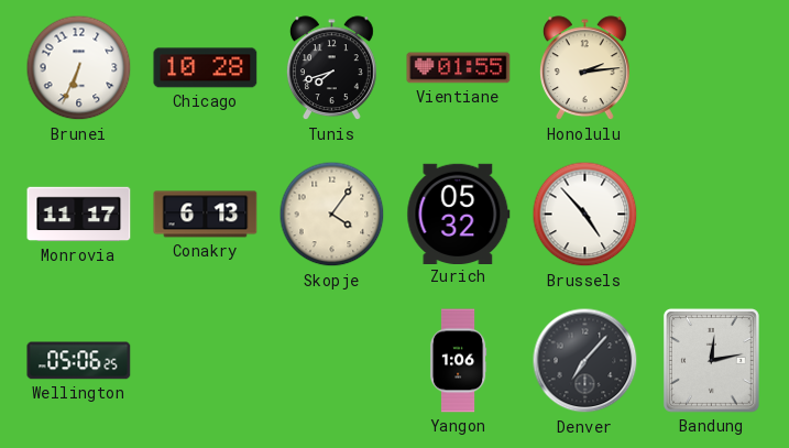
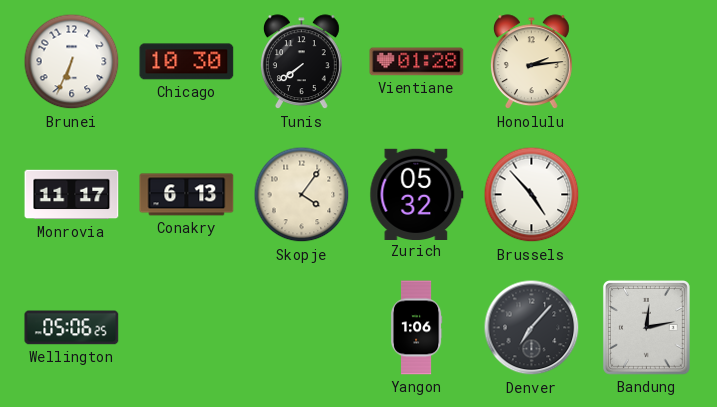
Chicago: 10:28 -> 10:30 (187, 62)
Tunis: 7:42 -> 7:39 (301, 62)
Vientiane: 01:55 -> 01:28 (417, 62)
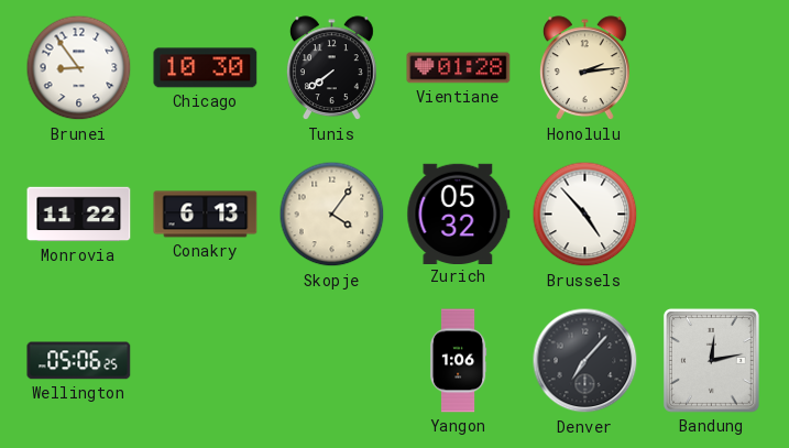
Brunei: 6:34 -> 8:54 (79, 68)
Monrovia: 11:17 -> 11:22 (79, 215)
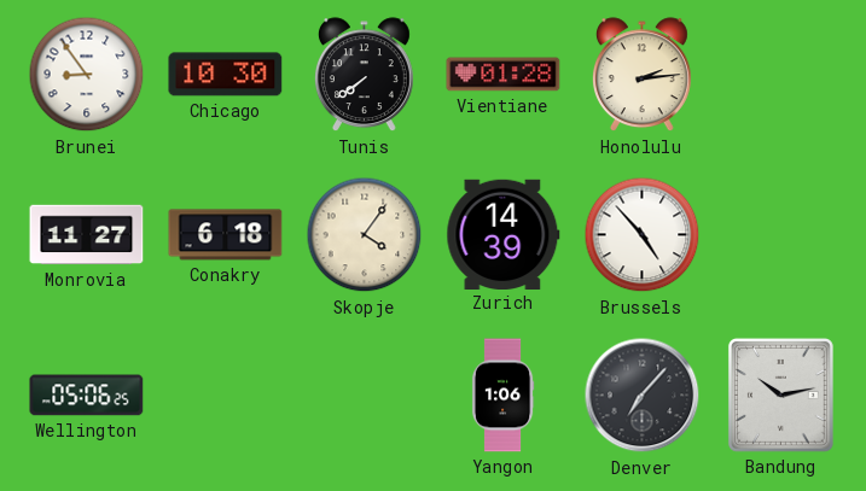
Monrovia: 11:22 -> 11:27 (87, 235)
Conakry: 6:13 -> 6:18 (226, 235)
Zurich: 05:32 -> 14:39 (504, 234)
Bandung: 12:13 -> 10:13 (780, 394)
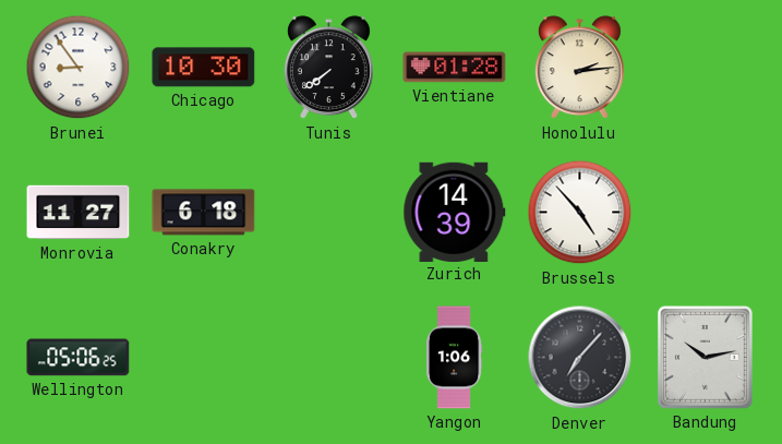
Skopje: 4:06 -> none (365, 235)
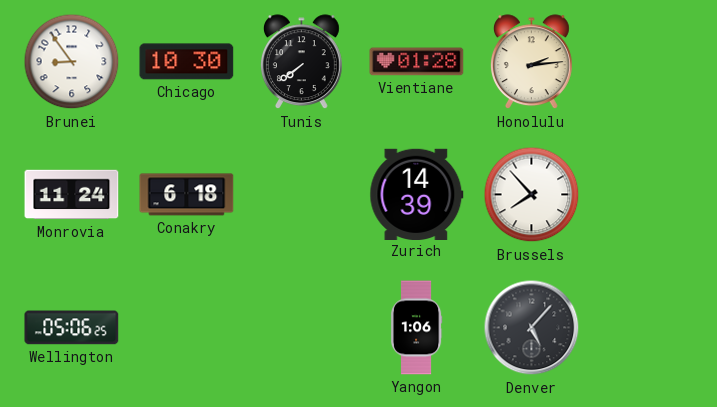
Monrovia: 11:27 -> 11:24 (72, 195)
Brussels: 4:53 -> 7:53 (532, 195)
Denver: 7:07 -> 5:07 (532, 328)
Bandung: 10:13 -> none (705, 357)
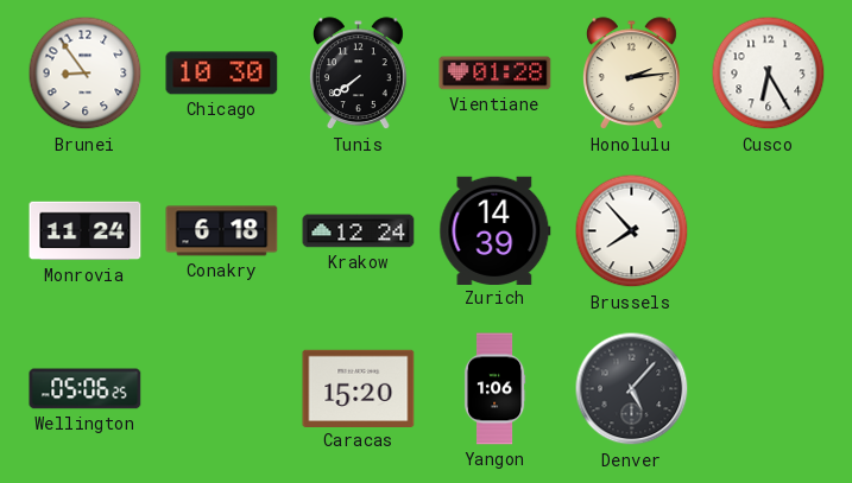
Cusco: none -> 6:25 (769, 74)
Krakow: none -> 12:24 (359, 231)
Caracas: none -> 15:20 (359, 388)
